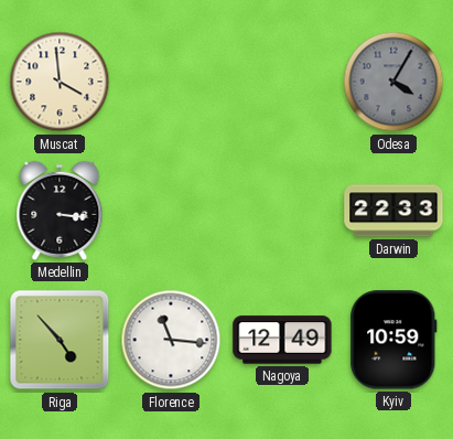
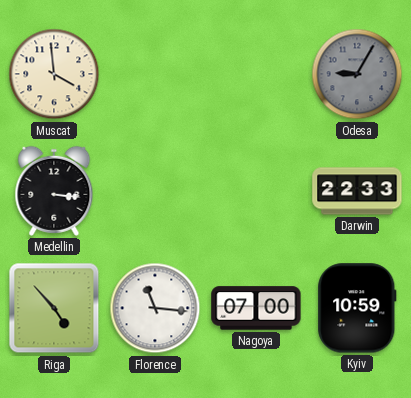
Odesa: 4:05 -> 9:05 (357, 74)
Nagoya: 12:49 -> 07:00 (256, 308)
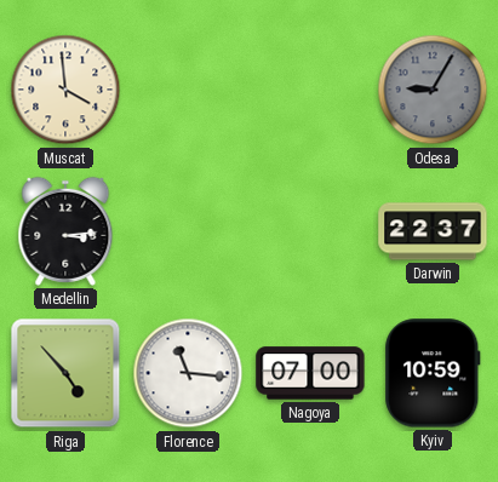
Medellin: 3:16 -> 3:14 (65, 231)
Darwin: 22:33 -> 22:37 (433, 231)
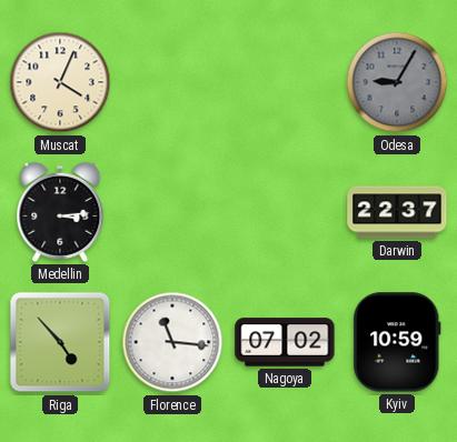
Muscat: 3:59 -> 4:04 (60, 82)
Nagoya: 07:00 -> 07:02 (285, 342)
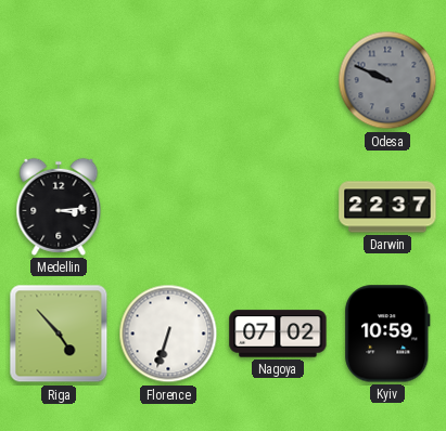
Muscat: 4:04 -> none (60, 82)
Odesa: 9:05 -> 9:49 (387, 80)
Florence: 11:16 -> 6:33 (168, 334)
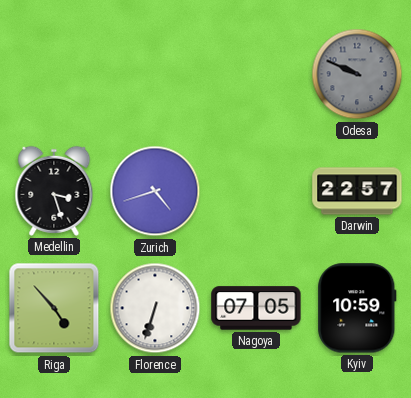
Medellin: 3:14 -> 3:27 (54, 191)
Zurich: none -> 4:42 (155, 191)
Darwin: 22:37 -> 22:57 (357, 191)
Nagoya: 07:02 -> 07:05 (256, 308)
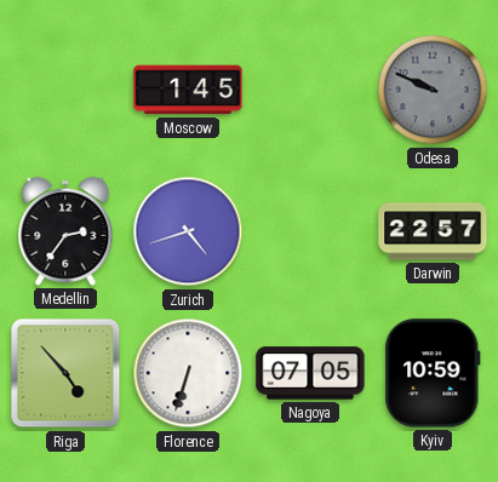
Moscow: none -> 1:45 (188, 90)
Medellin: 3:27 -> 2:36 (65, 231)
